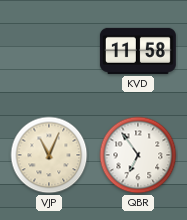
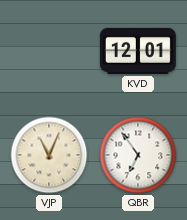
KVD: 11:58 -> 12:01 (138, 51)
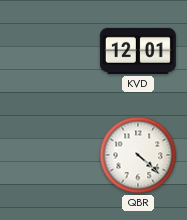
VJP: 11:04 -> none (49, 155)
QBR: 6:54 -> 4:22 (138, 155)
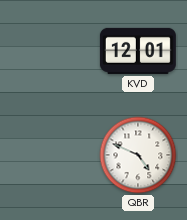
QBR: 4:22 -> 4:49 (138, 155)
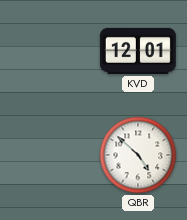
QBR: 4:49 -> 4:52 (138, 155)
